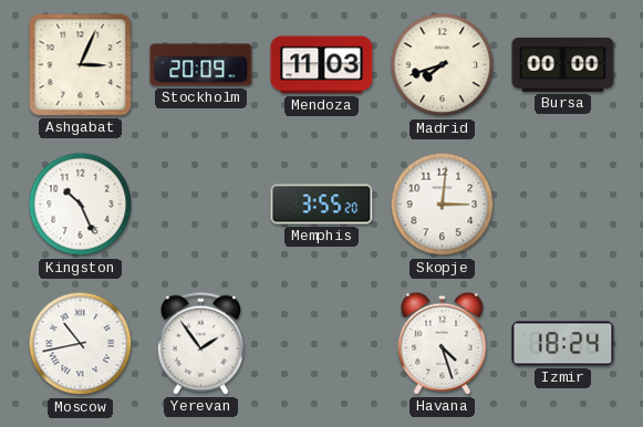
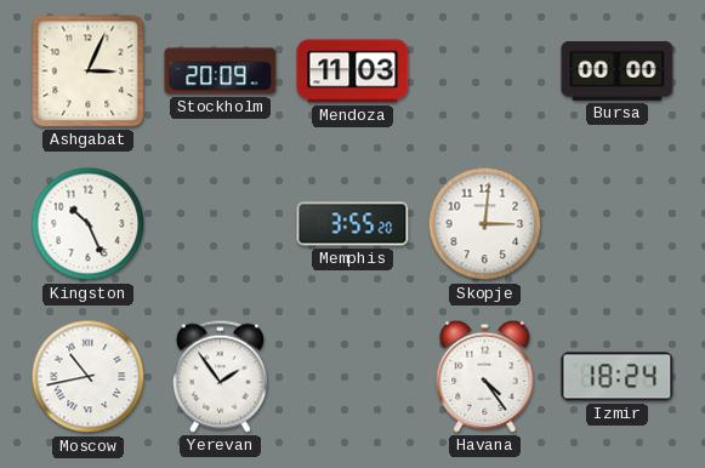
Madrid: 7:42 -> none (443, 65)
Havana: 4:27 -> 4:24 (485, 376)
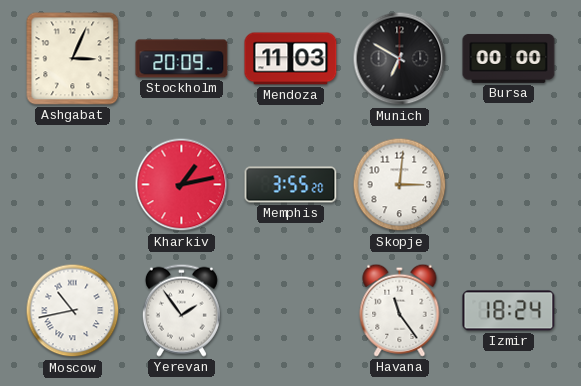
Munich: none -> 6:50 (400, 59)
Kingston: 10:26 -> none (89, 224)
Kharkiv: none -> 1:13 (182, 185)
Havana: 4:24 -> 11:24 (400, 310)
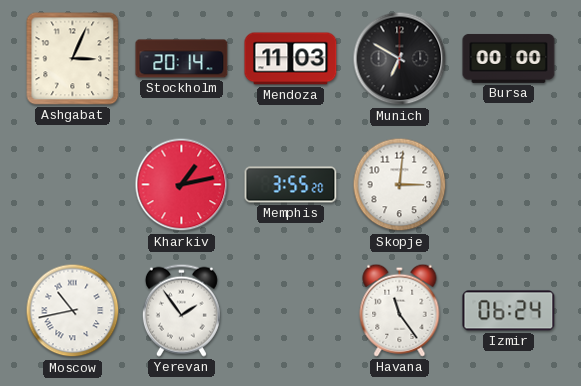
Stockholm: 20:09 -> 20:14 (182, 59)
Izmir: 18:24 -> 06:24 (509, 311)
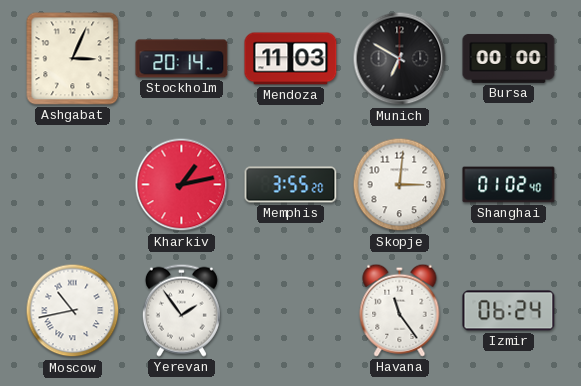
Shanghai: none -> 01:02 (509, 185)
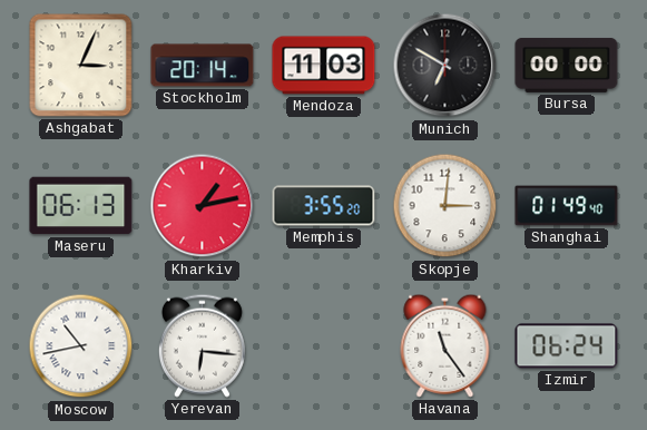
Maseru: none -> 06:13 (81, 206)
Shanghai: 01:02 -> 01:49 (567, 206)
Yerevan: 1:54 -> 6:16 (202, 345)
